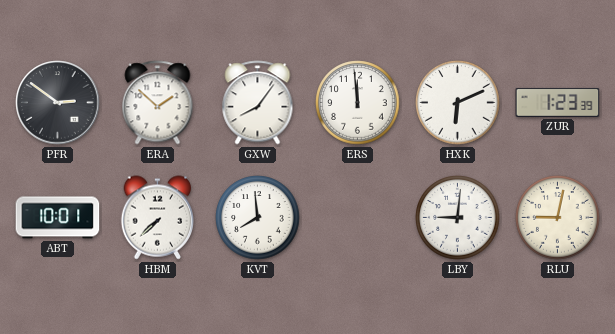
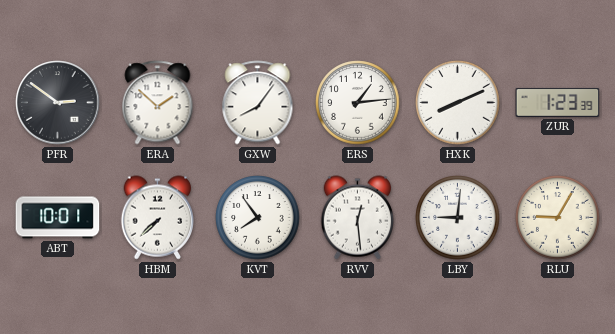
ERS: 11:59 -> 1:14 (358, 103)
HXK: 6:11 -> 8:11 (458, 103)
KVT: 7:59 -> 7:54 (258, 218)
RVV: none -> 12:29 (358, 218)
RLU: 9:02 -> 9:05 (558, 218)
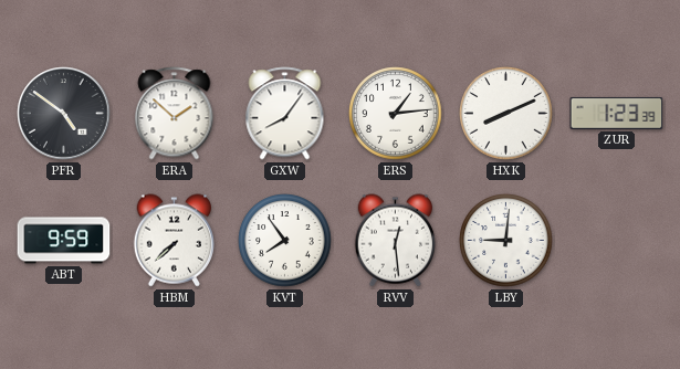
PFR: 2:51 -> 4:51 (64, 114)
ABT: 10:01 -> 9:59 (64, 241)
RLU: 9:05 -> none (558, 218)
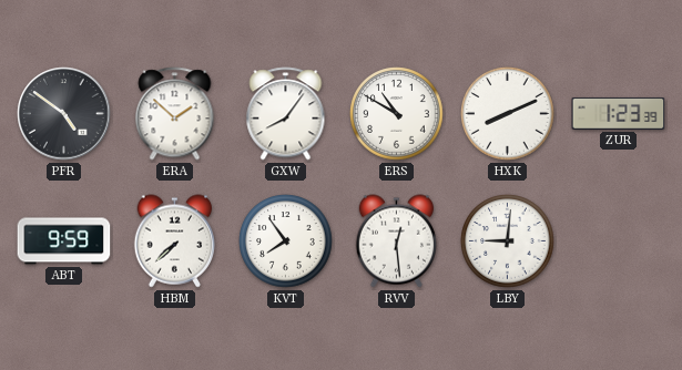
ERS: 1:14 -> 10:50 (397, 114)
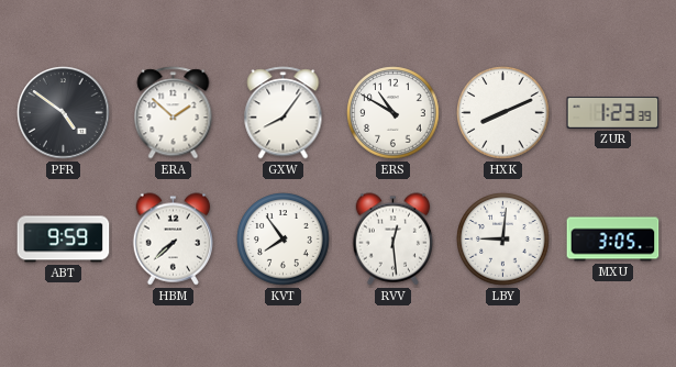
MXU: none -> 3:05 (613, 240)
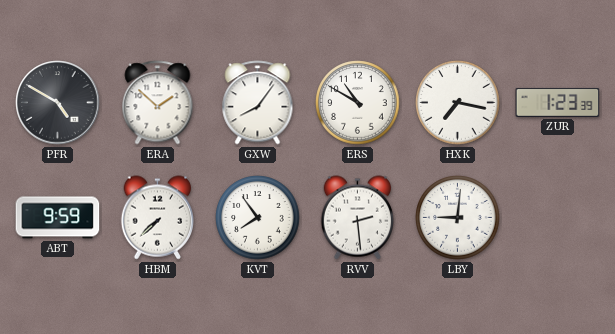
PFR: 4:51 -> 4:50 (58, 103)
HXK: 8:11 -> 7:17 (458, 103)
RVV: 12:29 -> 2:29 (358, 218)
MXU: 3:05 -> none (613, 240)
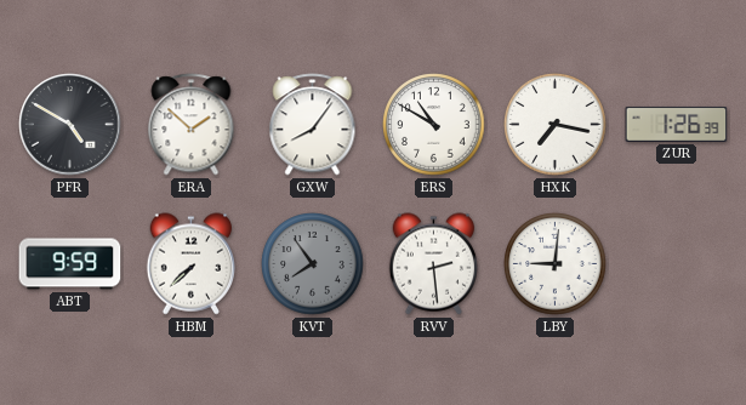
ZUR: 1:23 -> 1:26 (677, 124)
KVT dial: white -> grey (313, 264)
